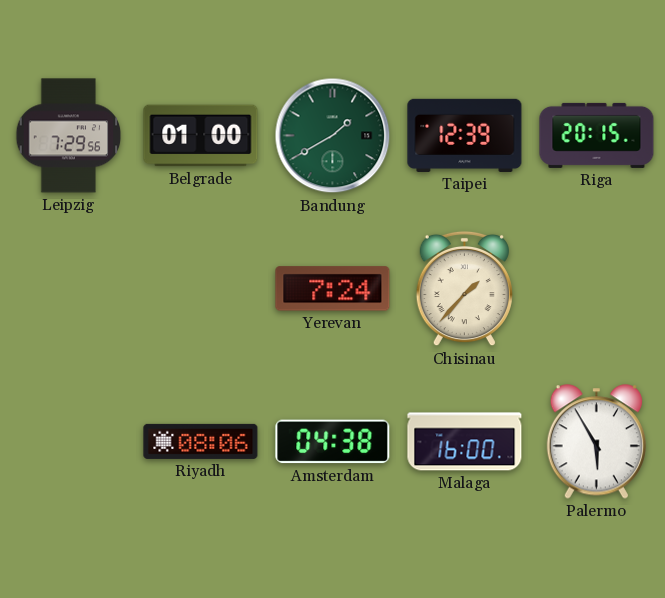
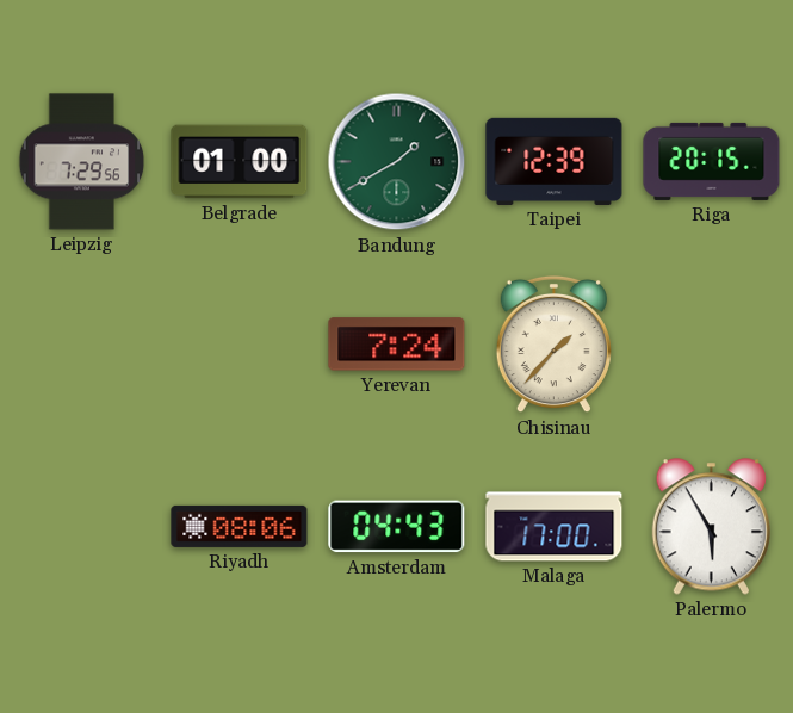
Amsterdam: 04:38 -> 04:43 (397, 527)
Malaga: 16:00 -> 17:00 (555, 527)
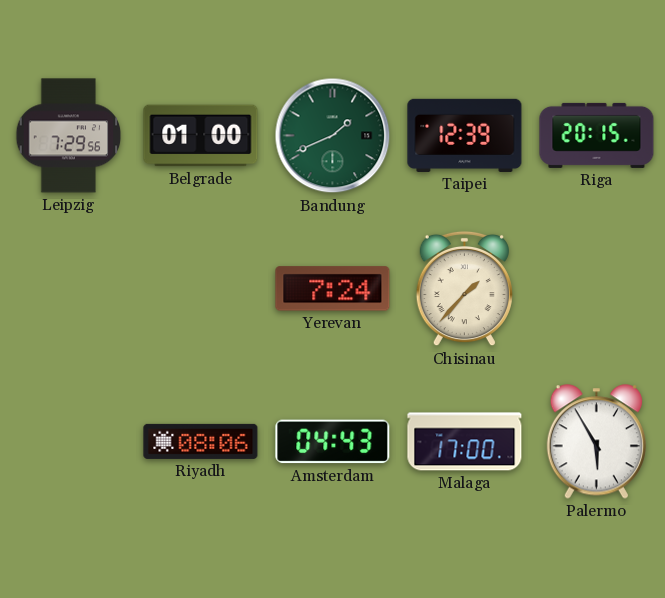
Bandung: 1:40 -> 1:41 (333, 136)
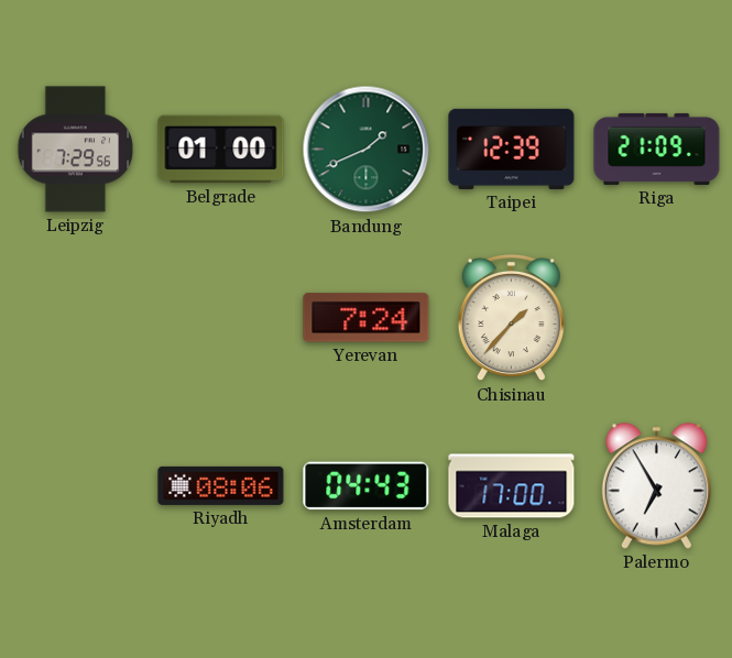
Riga: 20:15 -> 21:09 (657, 149)
Palermo: 5:55 -> 6:55 (656, 486)
